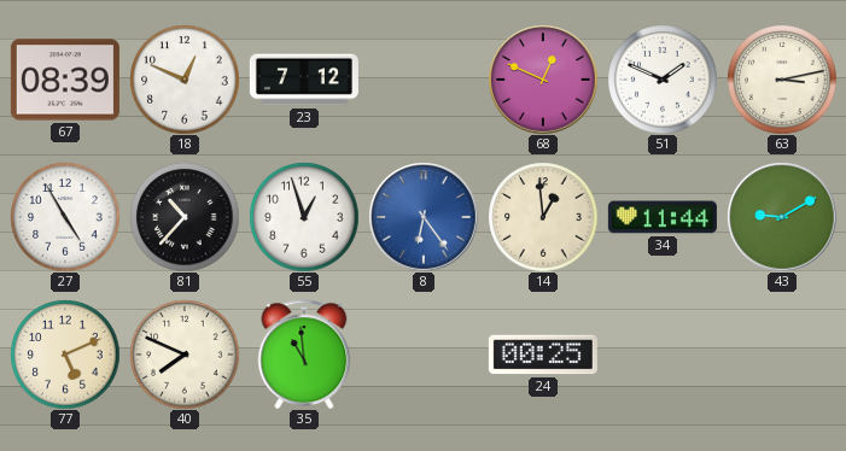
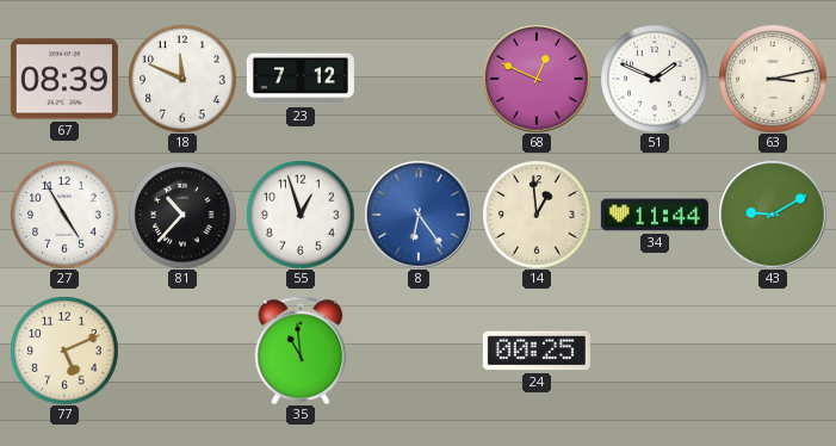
18: 12:49 -> 11:49 (182, 79)
40: 7:49 -> none (185, 355)
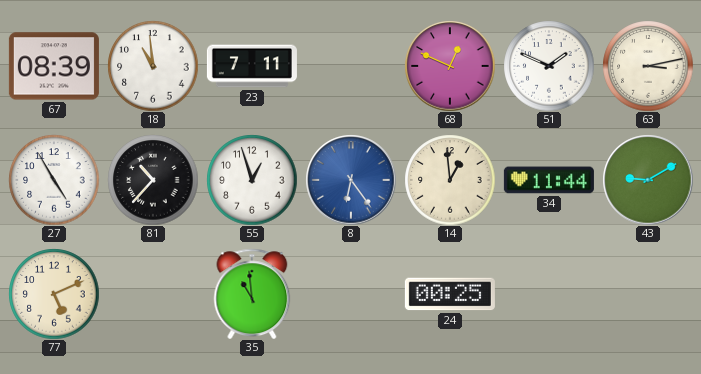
18: 11:49 -> 10:59 (153, 66)
23: 7:12 -> 7:11 (252, 66)
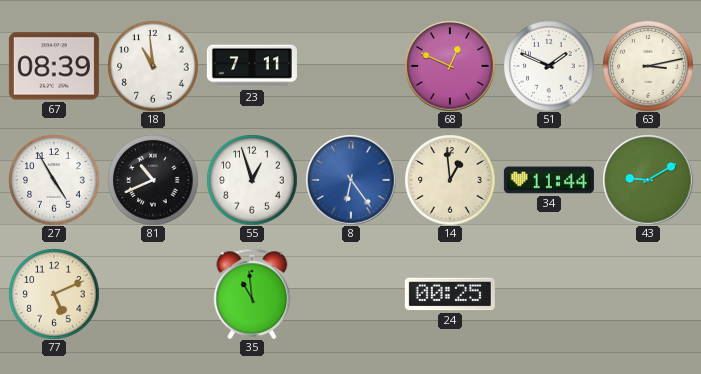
81: 10:37 -> 10:41 (153, 180)
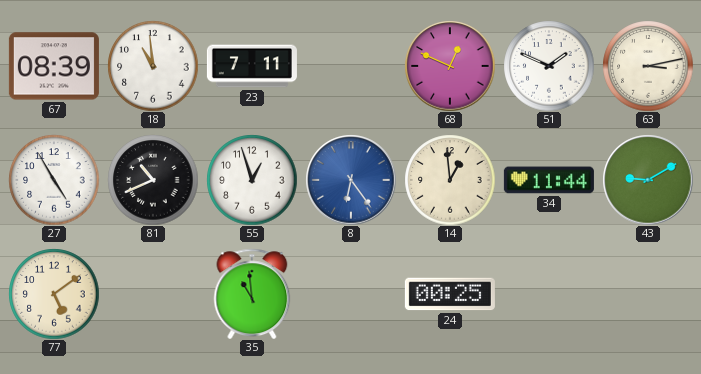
77: 5:11 -> 5:09 (54, 294)
